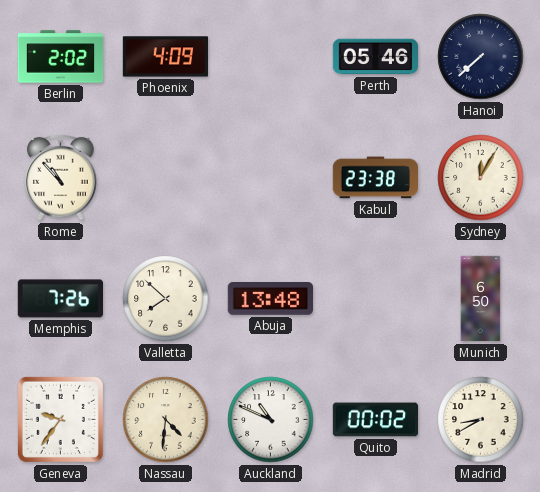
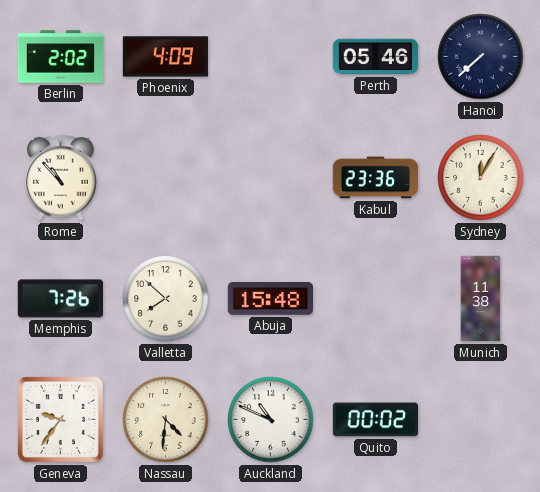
Kabul: 23:38 -> 23:36 (375, 178)
Abuja: 13:48 -> 15:48 (270, 299)
Munich: 6:50 -> 11:38 (481, 299)
Madrid: 8:40 -> none (481, 420)
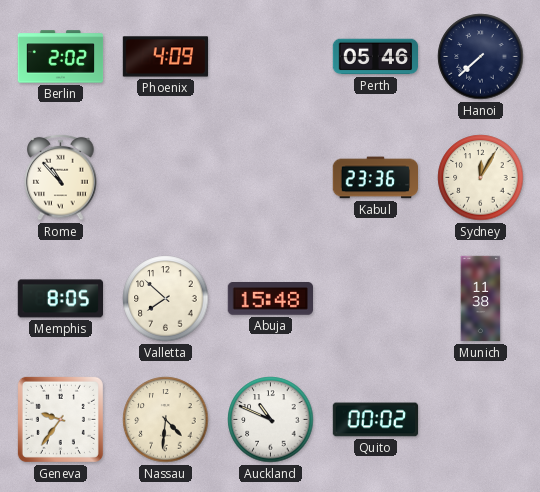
Memphis: 7:26 -> 8:05 (60, 299)
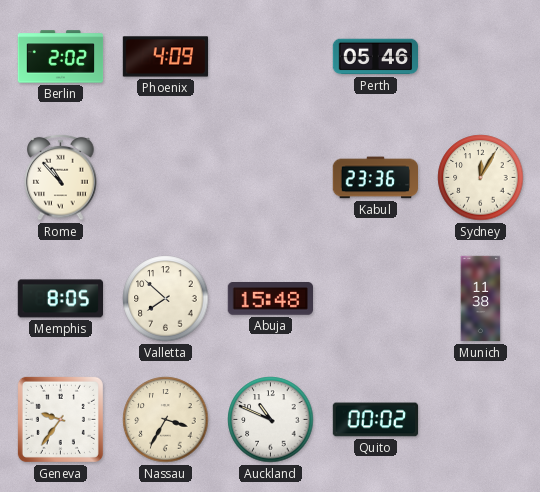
Hanoi: 7:38 -> none (481, 57)
Nassau: 4:31 -> 3:35 (166, 420)
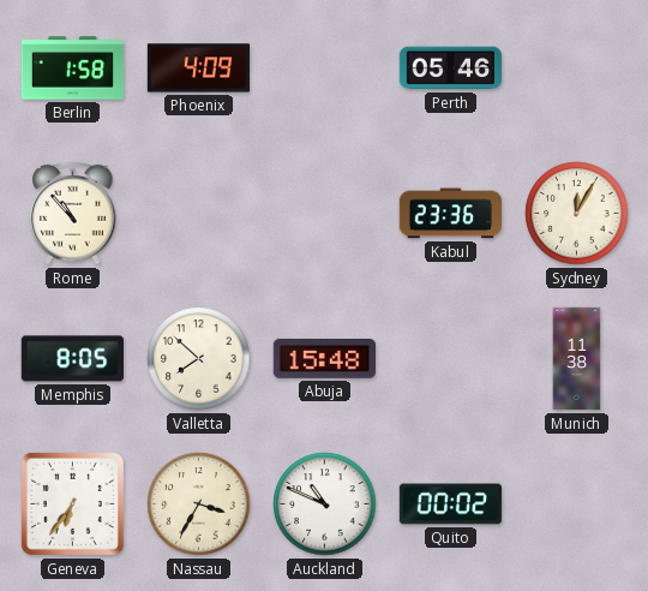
Berlin: 2:02 -> 1:58 (73, 68)
Geneva: 9:36 -> 6:36 (72, 503)
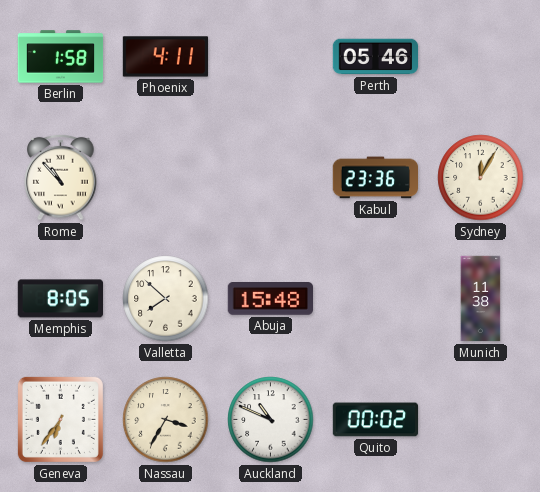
Phoenix: 4:09 -> 4:11 (166, 57)
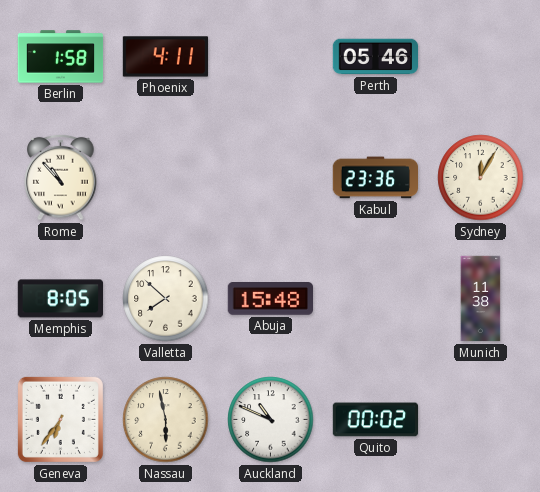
Nassau: 3:35 -> 5:58 (166, 420)
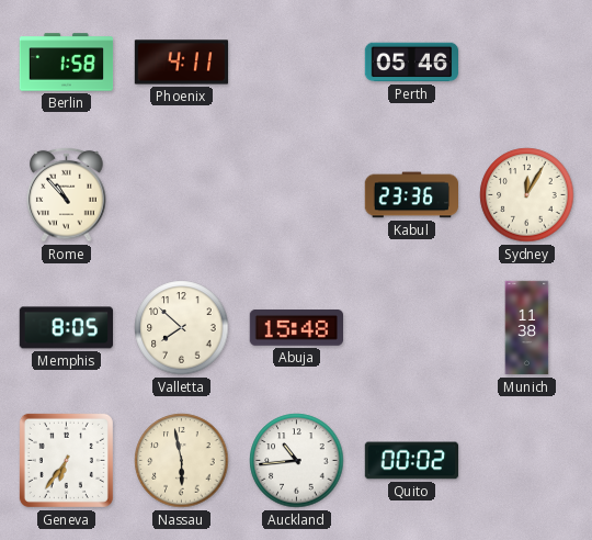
Auckland: 10:49 -> 10:44 (297, 461)
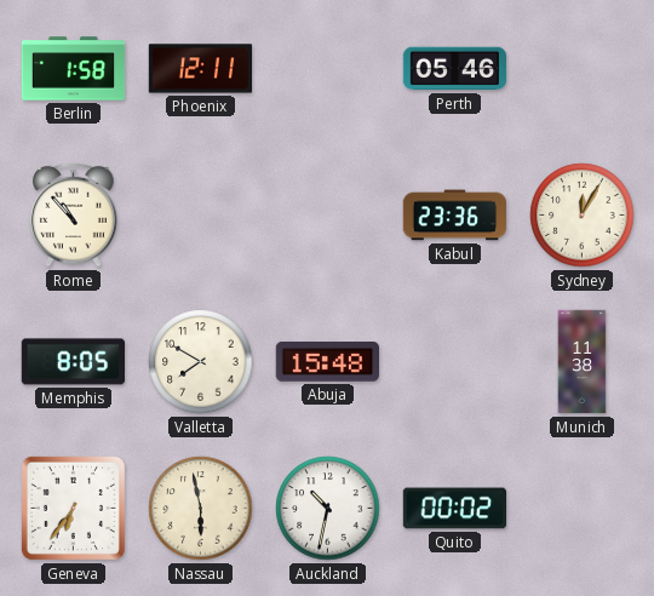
Phoenix: 4:11 -> 12:11 (201, 69)
Valletta: 7:52 -> 7:50 (201, 362)
Auckland: 10:44 -> 10:32 (328, 509)
